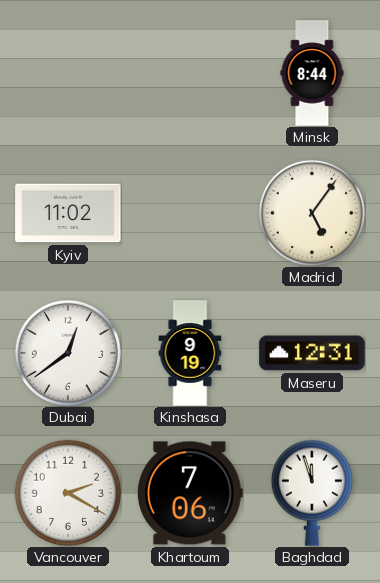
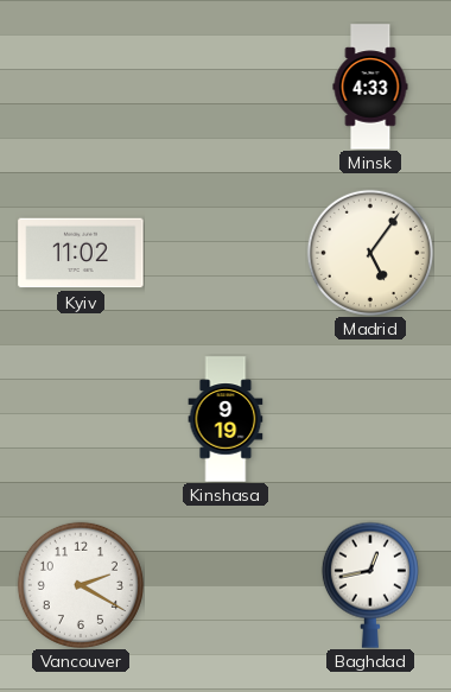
Minsk: 8:44 -> 4:33 (370, 87)
Dubai: 12:39 -> none (68, 353)
Maseru: 12:31 -> none (312, 353)
Khartoum: 7:06 -> none (190, 493)
Baghdad: 11:57 -> 12:43 (370, 585)
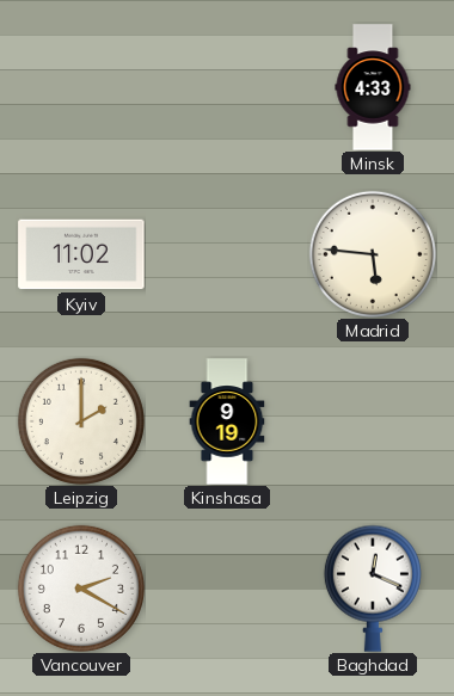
Madrid: 5:06 -> 5:46 (373, 254)
Leipzig: none -> 2:00 (81, 421)
Baghdad: 12:43 -> 12:19 (373, 589)
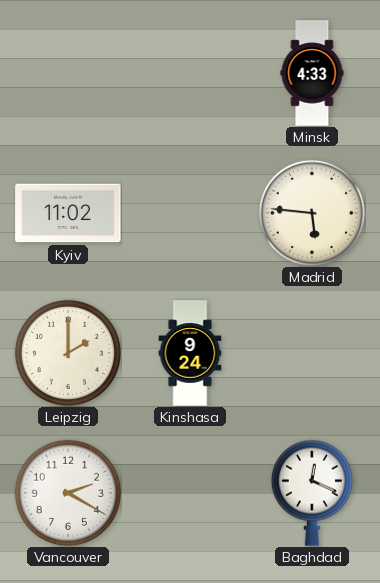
Kinshasa: 9:19 -> 9:24 (190, 353)
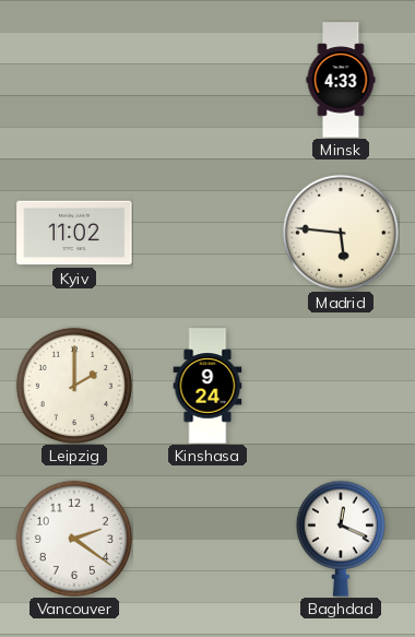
Vancouver: 2:20 -> 2:21 (74, 539)
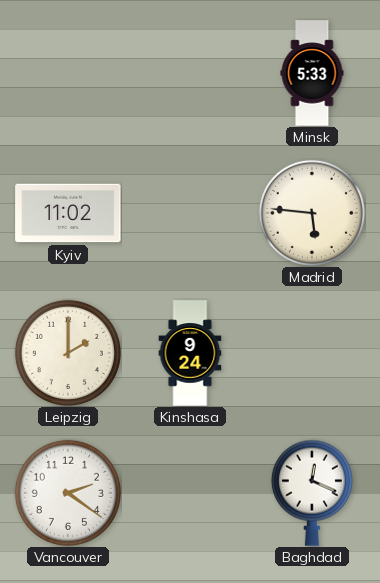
Minsk: 4:33 -> 5:33 (312, 73)
